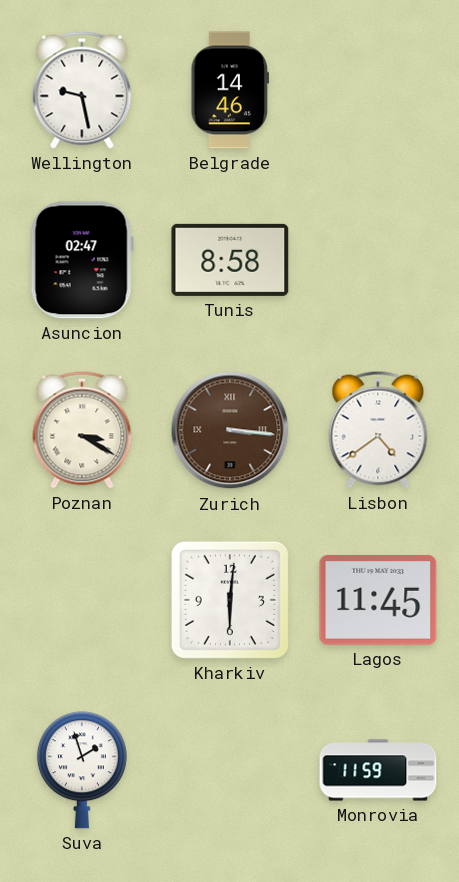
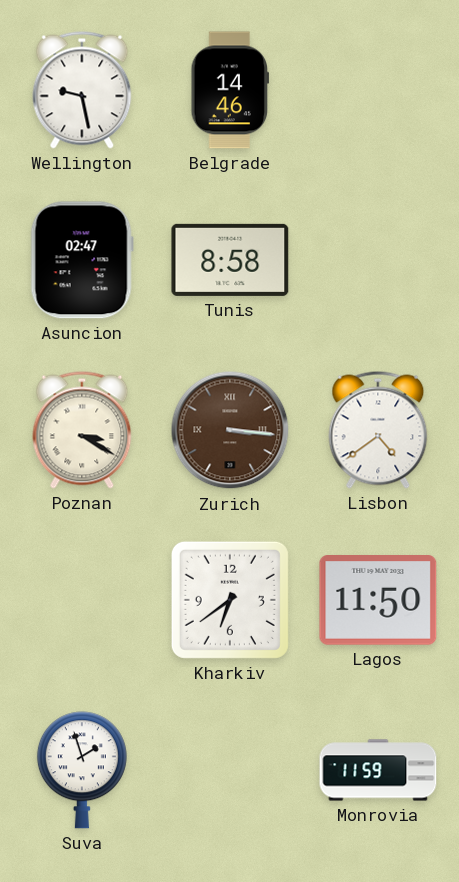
Kharkiv: 6:01 -> 6:39 (230, 600)
Lagos: 11:45 -> 11:50 (378, 601)
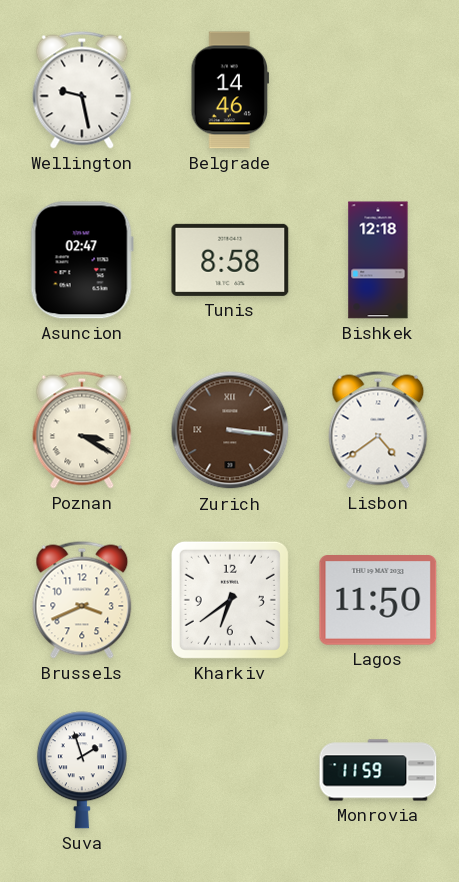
Bishkek: none -> 12:18 (378, 260)
Brussels: none -> 3:41 (82, 600)
